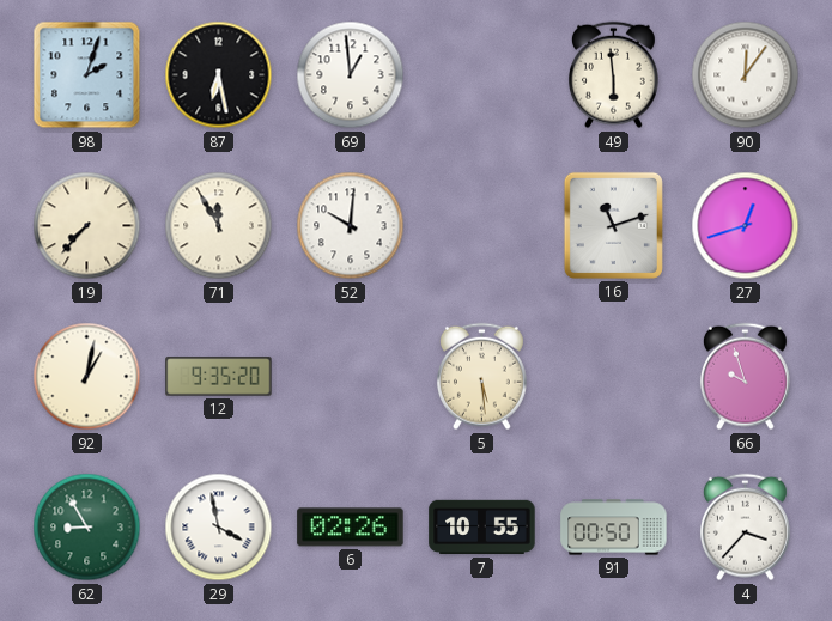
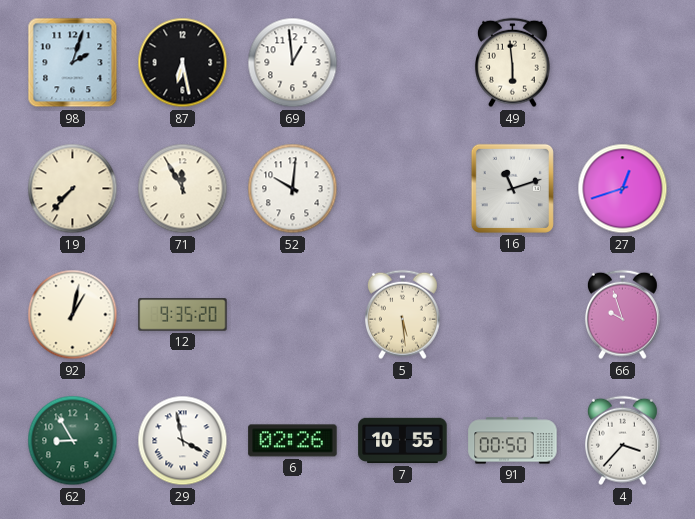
90: 12:06 -> none (746, 75)
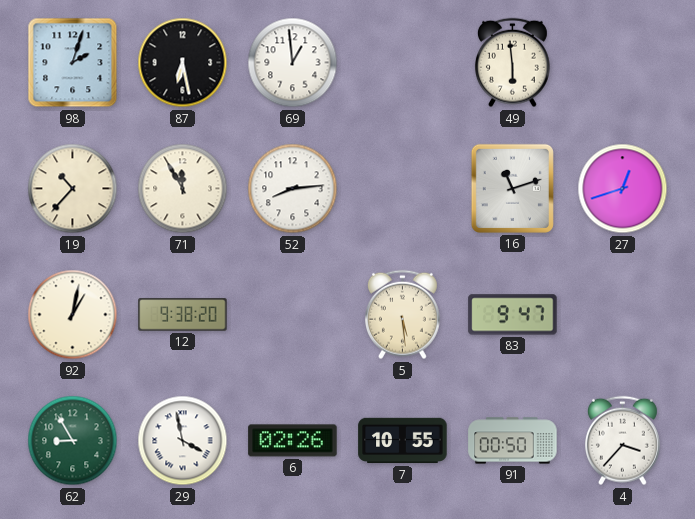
19: 7:37 -> 10:37 (73, 189)
52: 10:01 -> 8:14 (293, 189)
12: 9:35 -> 9:38 (183, 315)
83: none -> 9:47 (513, 315)
66: 9:57 -> none (622, 315)
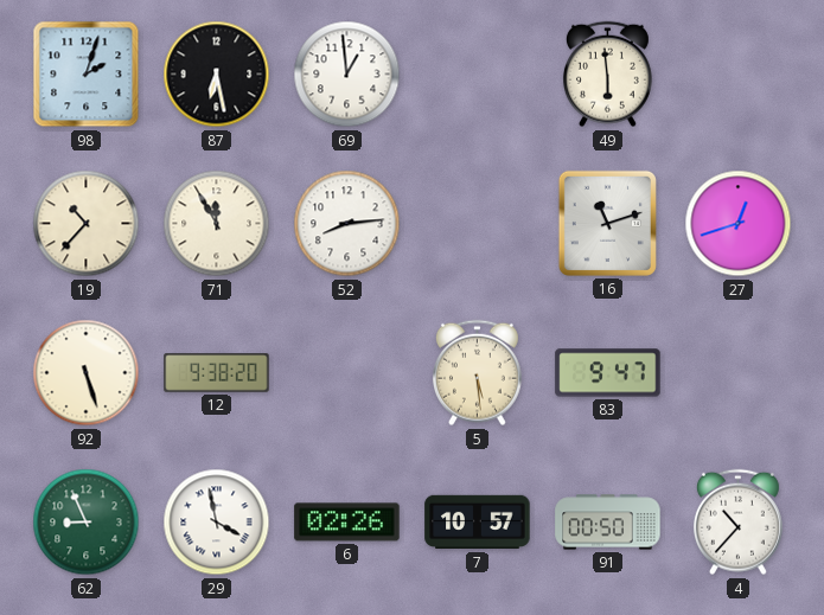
92: 1:02 -> 5:27 (87, 373)
62: 8:55 -> 8:56 (87, 523)
7: 10:55 -> 10:57 (478, 523)
4: 3:37 -> 10:37 (737, 523)
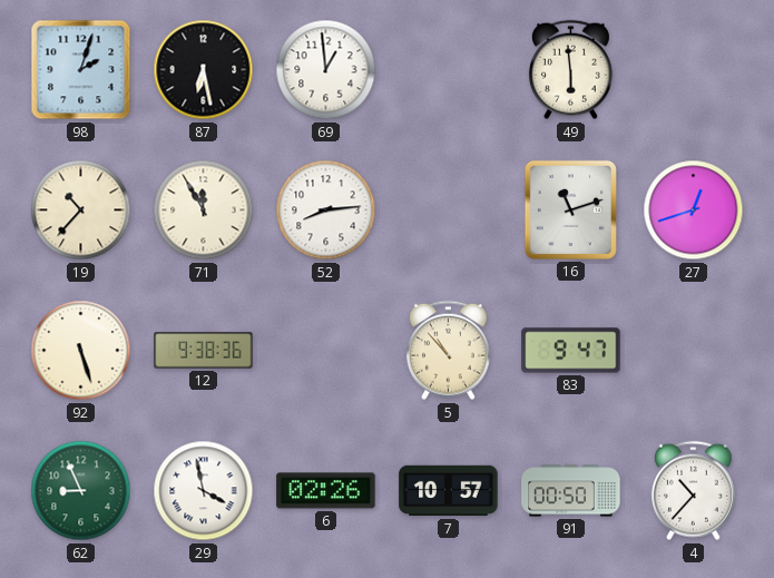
12: 9:38:20 -> 9:38:36 (204, 351)
5: 5:29 -> 10:53 (448, 351)
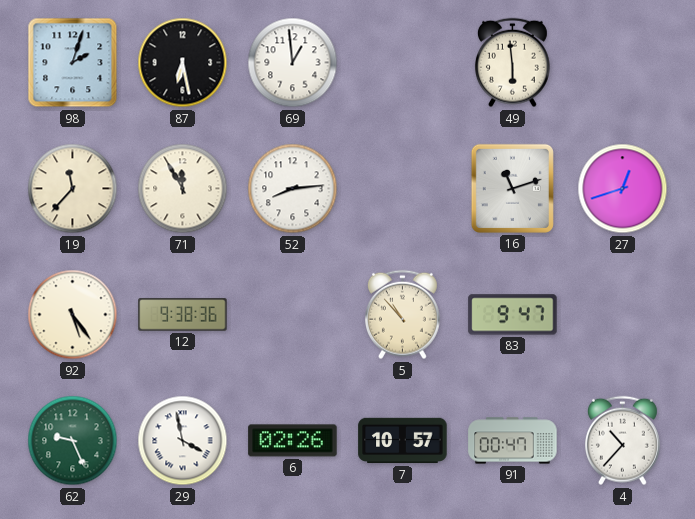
19: 10:37 -> 11:37 (73, 189)
92: 5:27 -> 5:24 (73, 315)
62: 8:56 -> 9:26 (73, 441)
91: 00:50 -> 00:47 (513, 441)
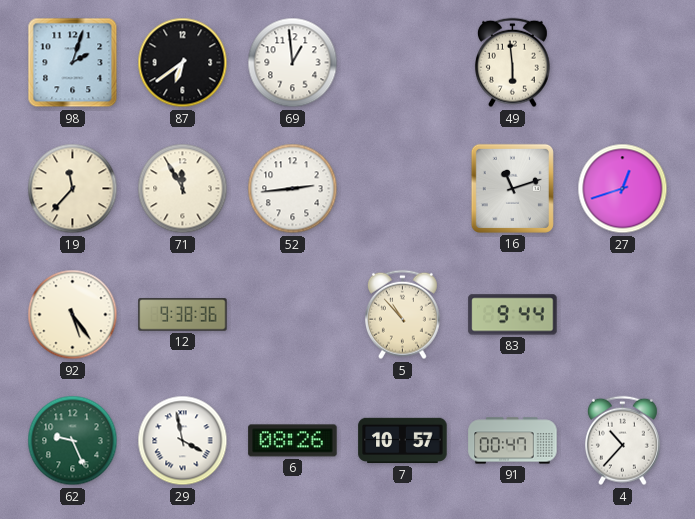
87: 6:28 -> 6:39 (183, 63)
52: 8:14 -> 2:44 (293, 189)
83: 9:47 -> 9:44 (513, 315)
6: 02:26 -> 08:26 (293, 441)
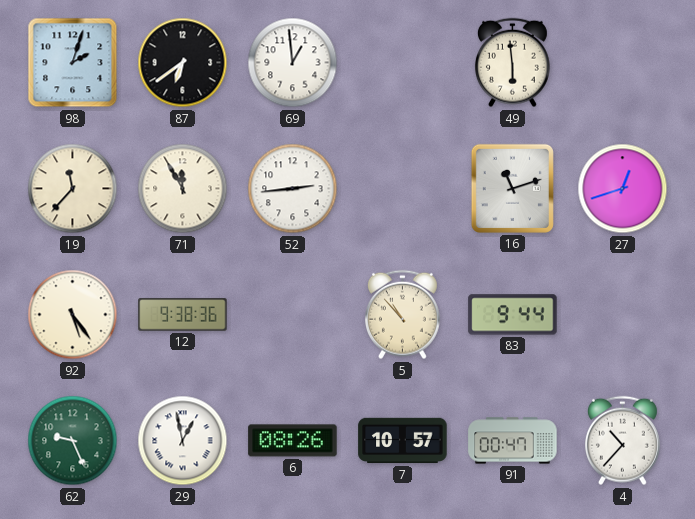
29: 3:58 -> 12:58 (183, 441)
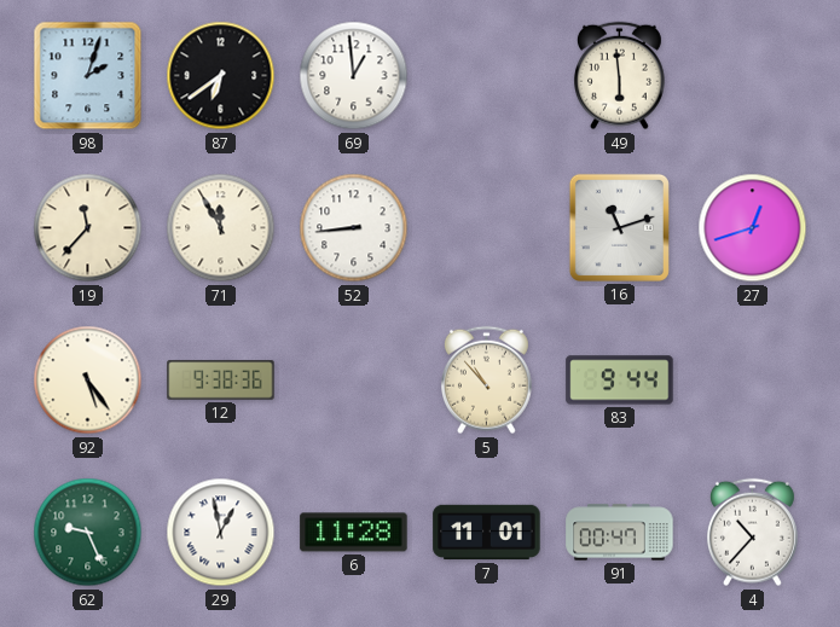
52: 2:44 -> 8:44 (354, 228)
6: 08:26 -> 11:28 (354, 533)
7: 10:57 -> 11:01 (487, 533)
